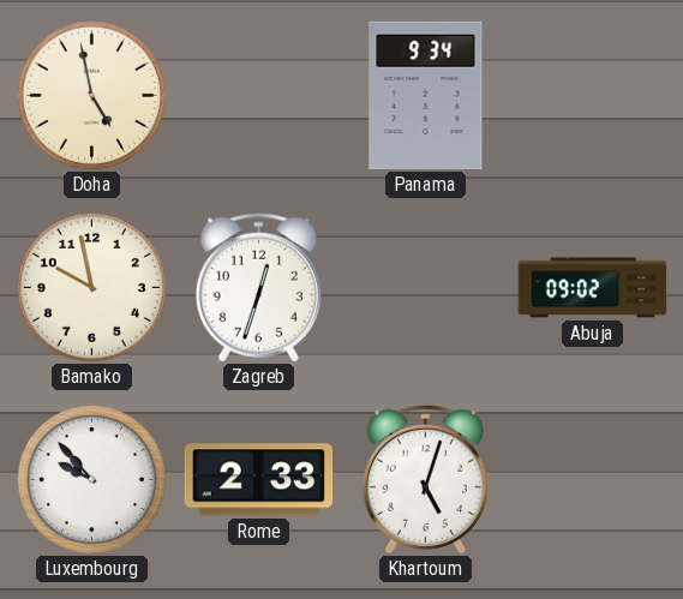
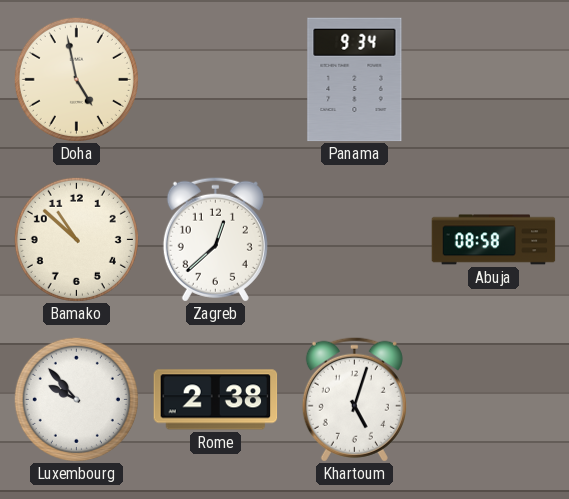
Bamako: 9:58 -> 10:52 (76, 239)
Zagreb: 12:33 -> 12:38 (215, 239)
Abuja: 09:02 -> 08:58 (494, 240)
Rome: 2:33 -> 2:38 (216, 400)
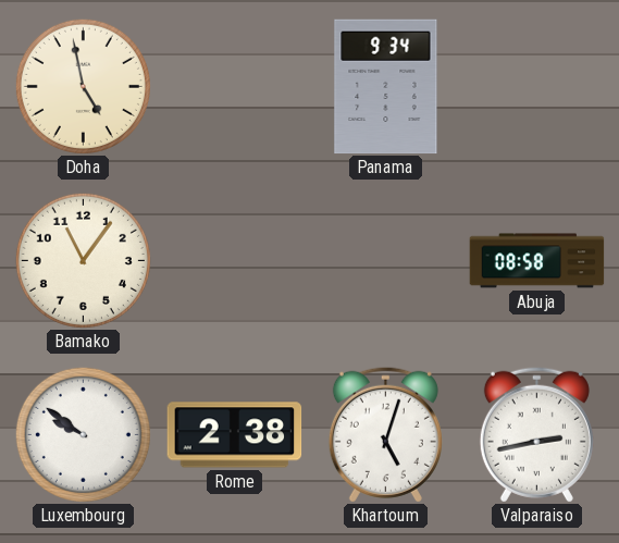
Bamako: 10:52 -> 11:06 (83, 260)
Zagreb: 12:38 -> none (215, 239)
Luxembourg: 9:53 -> 9:51 (83, 434)
Valparaiso: none -> 2:43 (536, 434)
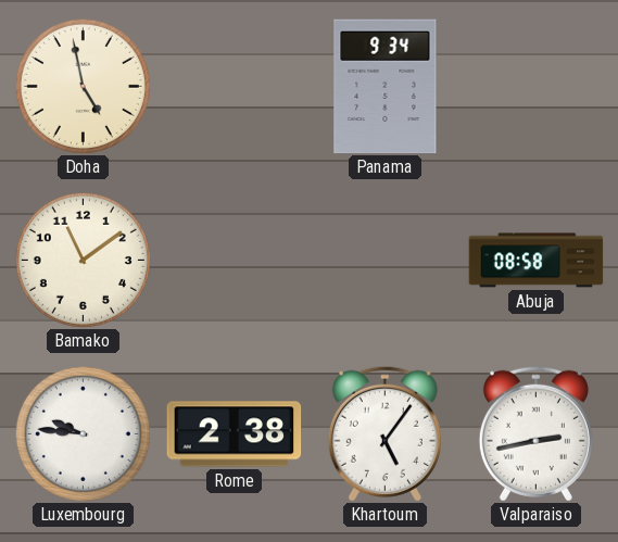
Bamako: 11:06 -> 11:09 (83, 260)
Luxembourg: 9:51 -> 9:46 (83, 433)
Khartoum: 5:03 -> 5:06 (384, 433)
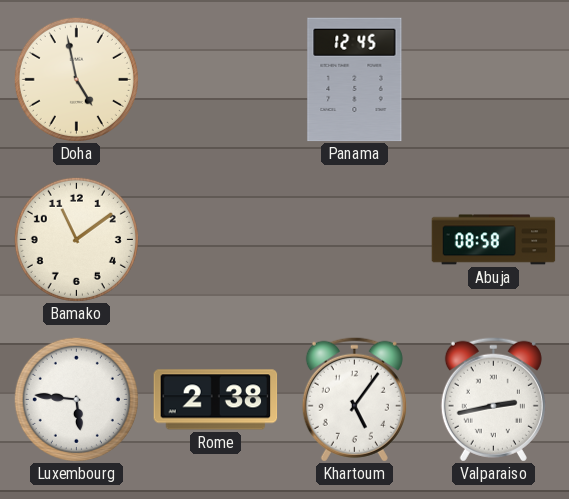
Panama: 9:34 -> 12:45 (355, 80)
Luxembourg: 9:46 -> 5:46 (76, 399)
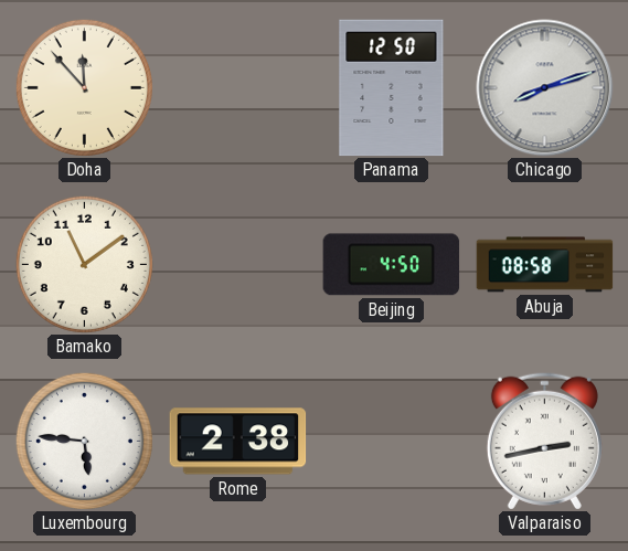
Doha: 4:58 -> 11:53 (84, 87)
Panama: 12:45 -> 12:50 (392, 88)
Chicago: none -> 8:12 (545, 88)
Beijing: none -> 4:50 (392, 265)
Khartoum: 5:06 -> none (354, 399)
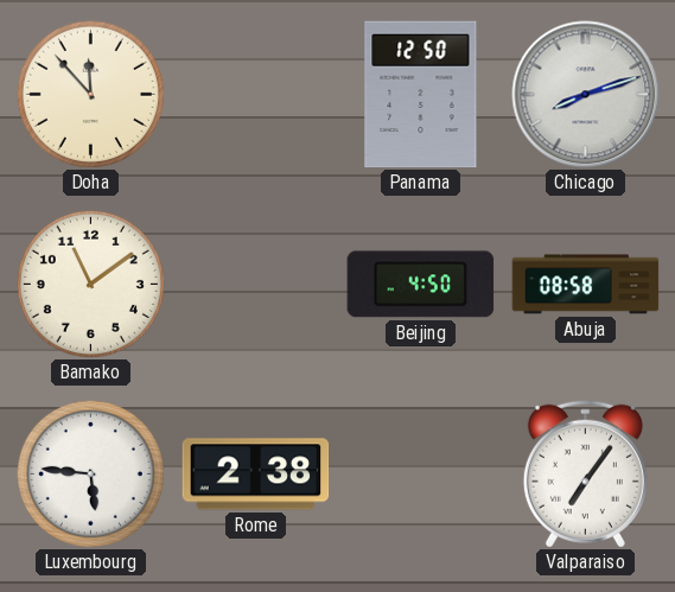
Valparaiso: 2:43 -> 7:06 (585, 473)
